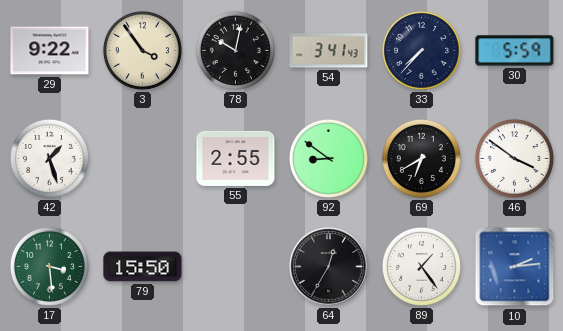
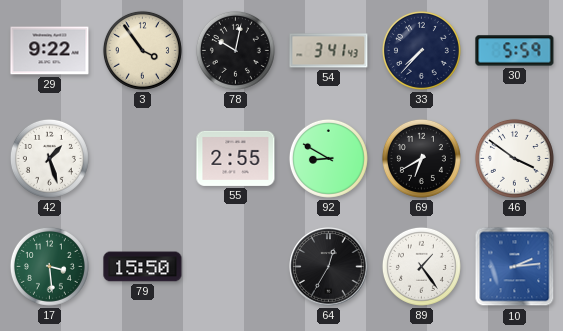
92: 8:51 -> 8:50 (328, 158)
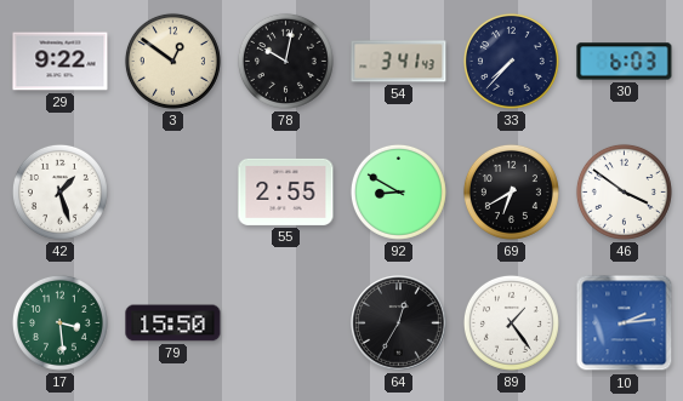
3: 3:54 -> 12:51 (172, 61)
30: 5:59 -> 6:03 (625, 62)
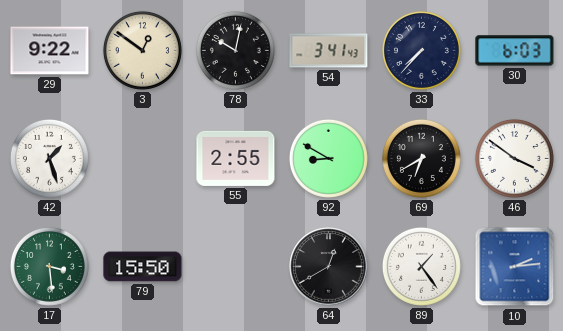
64: 12:35 -> 12:40 (329, 267)
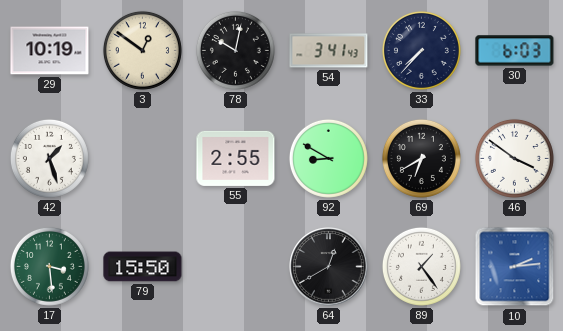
29: 9:22 -> 10:19 (50, 51)
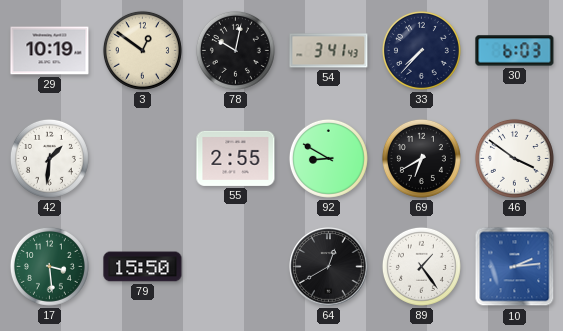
42: 1:27 -> 1:31 (49, 158)
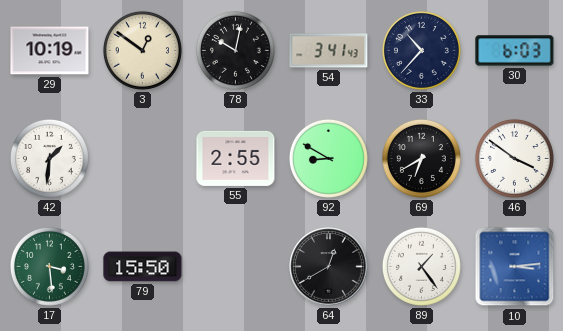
33: 7:37 -> 10:37 (421, 50)
10: 2:14 -> 3:14 (515, 267)
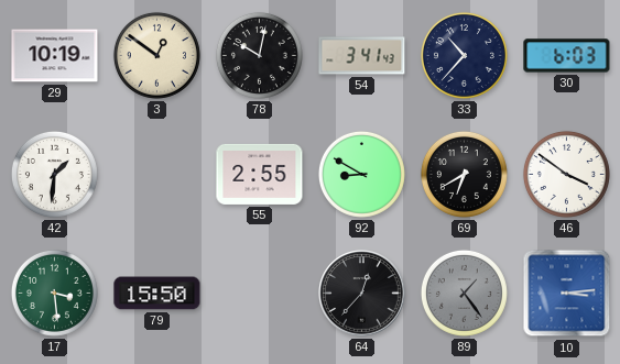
64: 12:40 -> 12:37 (362, 294)
89 dial: white -> grey (464, 293)
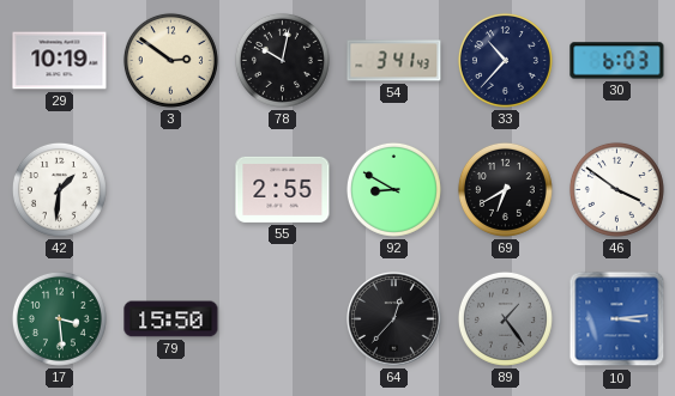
3: 12:51 -> 2:51 (170, 60)
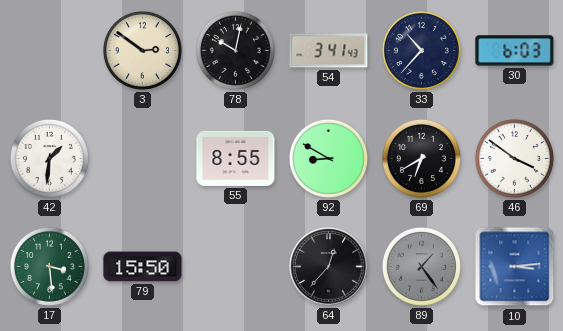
29: 10:19 -> none (60, 61)
55: 2:55 -> 8:55 (236, 158)
